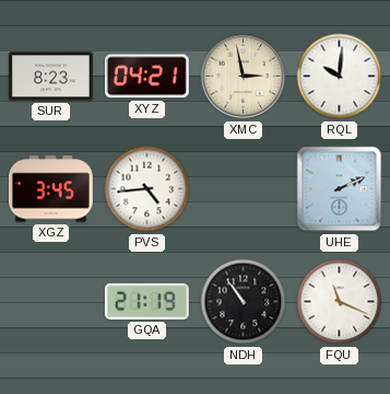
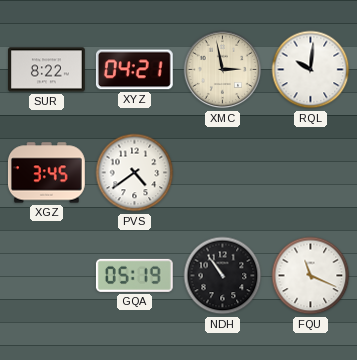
SUR: 8:23 -> 8:22 (47, 70)
PVS: 4:44 -> 4:39 (135, 173)
UHE: 2:11 -> none (340, 189)
GQA: 21:19 -> 05:19 (134, 275)
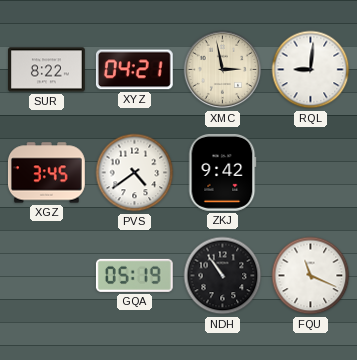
RQL: 10:01 -> 9:01 (311, 70)
ZKJ: none -> 9:42 (223, 173)
